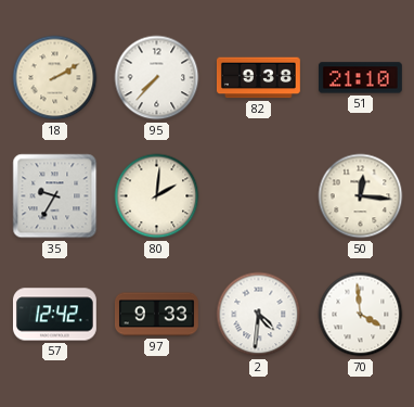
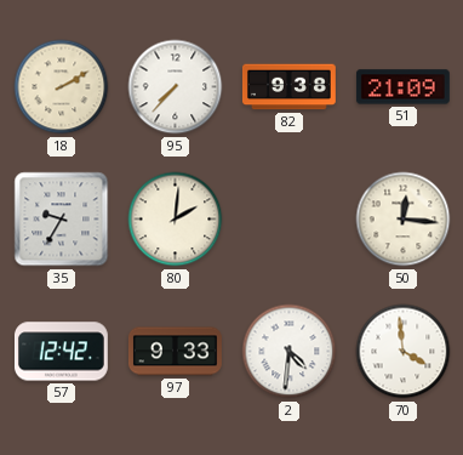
51: 21:10 -> 21:09 (402, 87)
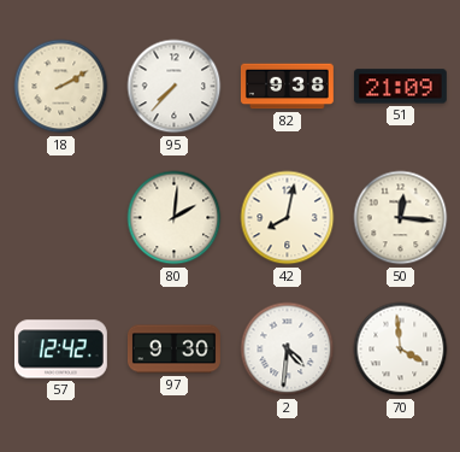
35: 9:35 -> none (62, 220)
42: none -> 8:02 (288, 218)
97: 9:33 -> 9:30 (173, 350)
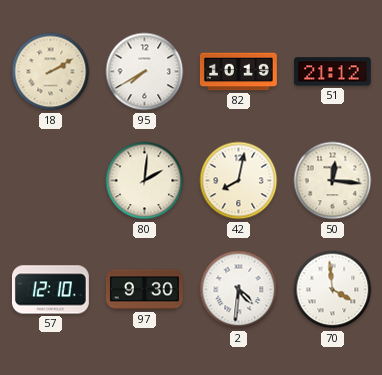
95: 7:37 -> 7:40 (145, 72)
82: 9:38 -> 10:19 (238, 72)
51: 21:09 -> 21:12 (332, 72)
57: 12:42 -> 12:10 (50, 290)
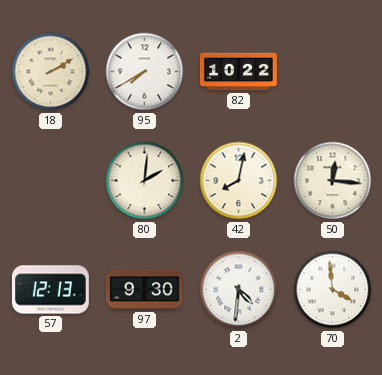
82: 10:19 -> 10:22 (238, 72)
51: 21:12 -> none (332, 72)
57: 12:10 -> 12:13 (50, 290)
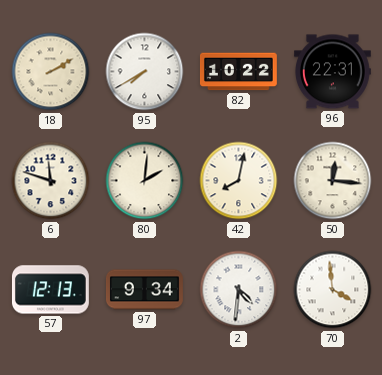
96: none -> 22:31 (332, 72)
6: none -> 11:48 (51, 181)
97: 9:30 -> 9:34 (144, 290)
